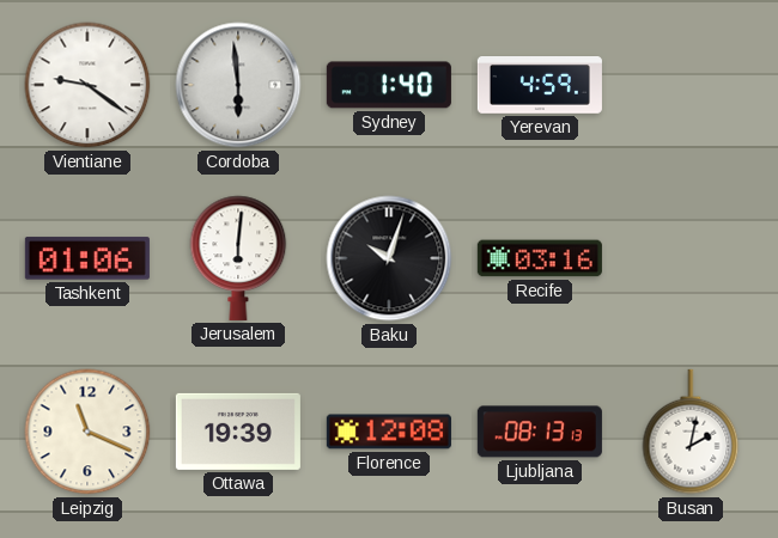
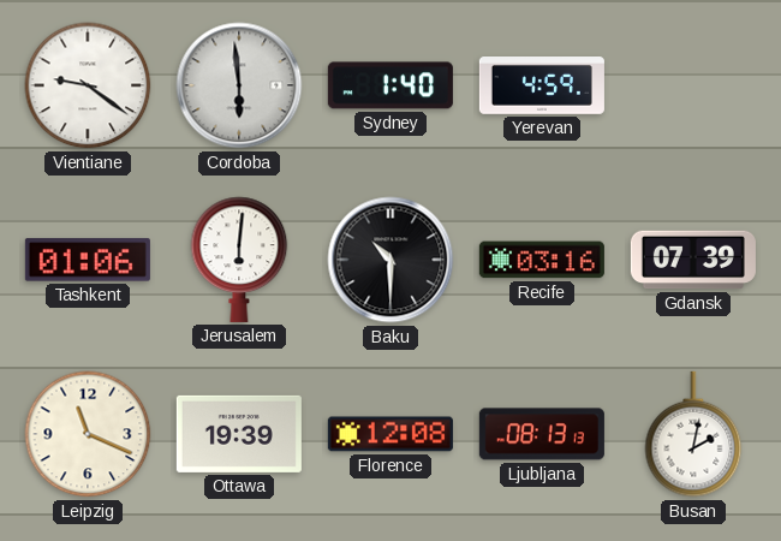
Baku: 10:03 -> 10:30 (390, 260)
Gdansk: none -> 07:39 (693, 260)
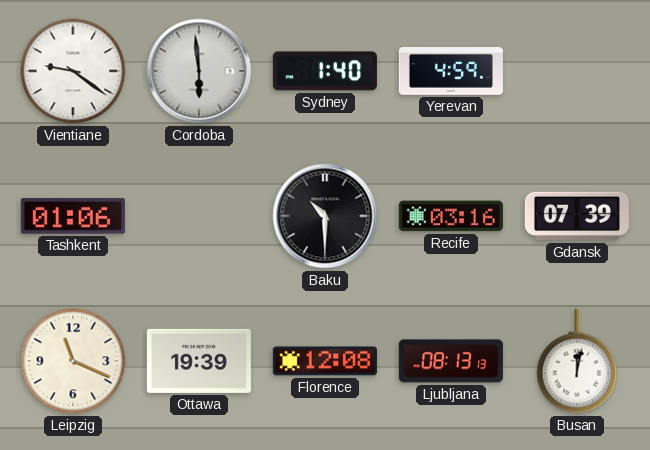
Jerusalem: 6:01 -> none (239, 260)
Busan: 2:02 -> 12:02 (577, 361)
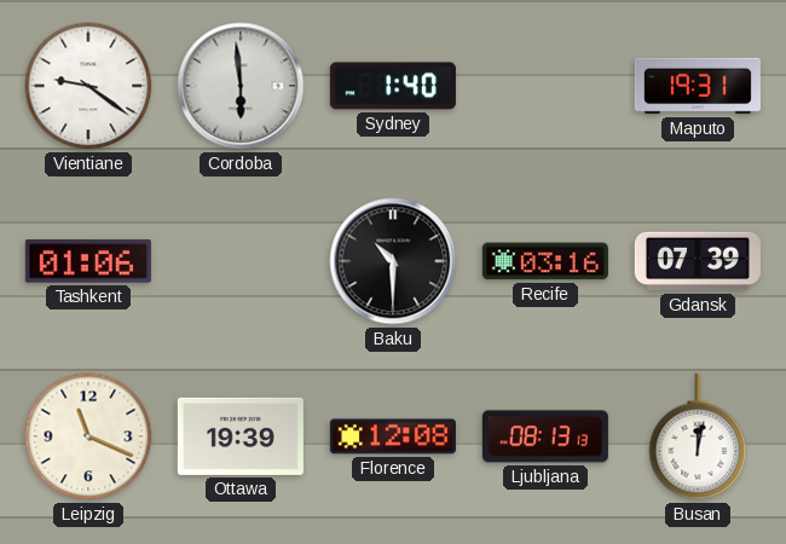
Yerevan: 4:59 -> none (451, 72)
Maputo: none -> 19:31 (698, 86)
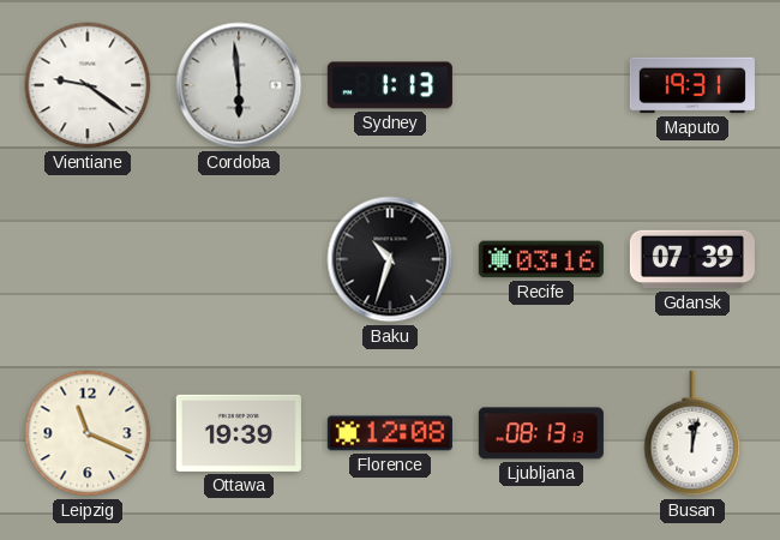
Sydney: 1:40 -> 1:13 (390, 85)
Tashkent: 01:06 -> none (88, 261)
Baku: 10:30 -> 10:33 (390, 259)
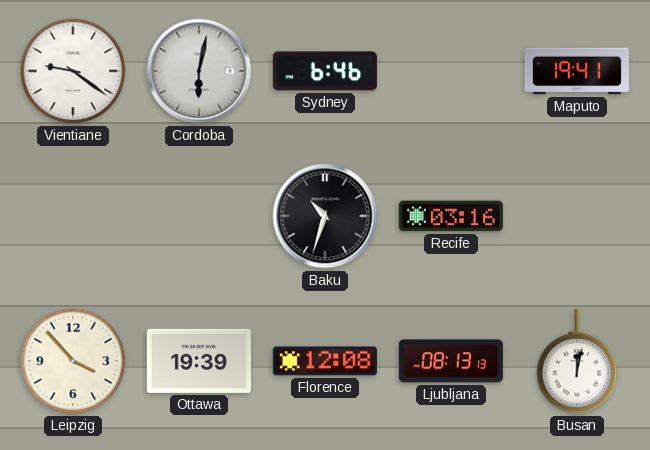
Cordoba: 5:59 -> 6:02 (199, 71)
Sydney: 1:13 -> 6:46 (325, 71)
Maputo: 19:31 -> 19:41 (577, 71)
Gdansk: 07:39 -> none (692, 259)
Leipzig: 11:19 -> 3:53 (73, 361)
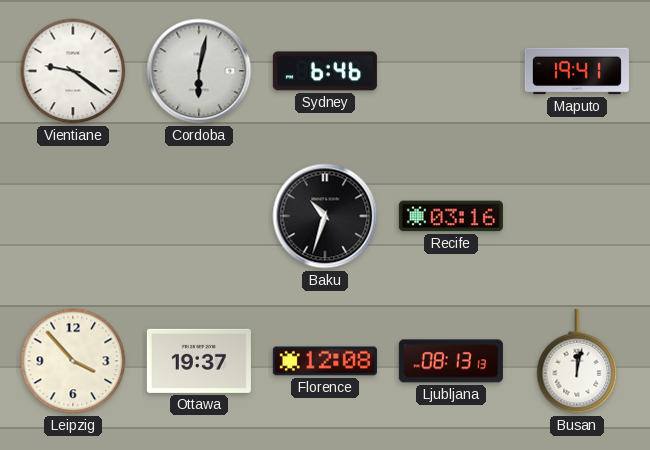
Ottawa: 19:39 -> 19:37 (199, 361)
